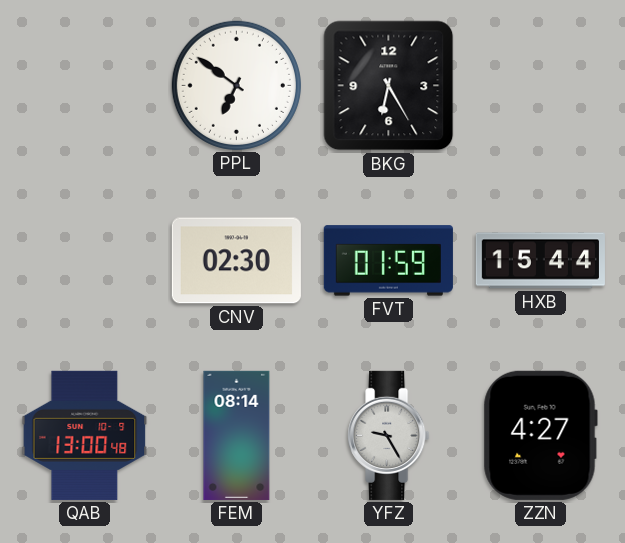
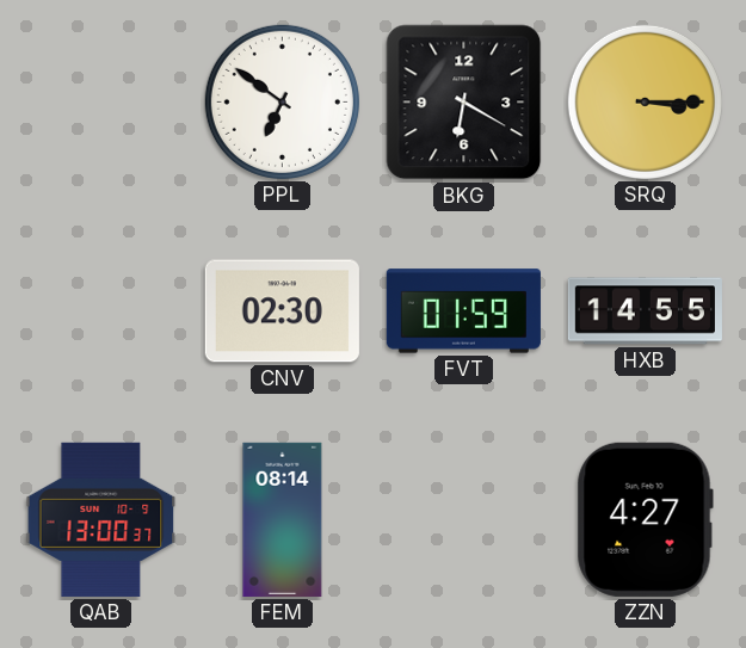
BKG: 6:25 -> 6:20 (464, 103)
SRQ: none -> 3:15 (645, 101)
HXB: 15:44 -> 14:55 (645, 311)
QAB: 13:00:48 -> 13:00:37 (101, 519)
YFZ: 9:25 -> none (389, 435)
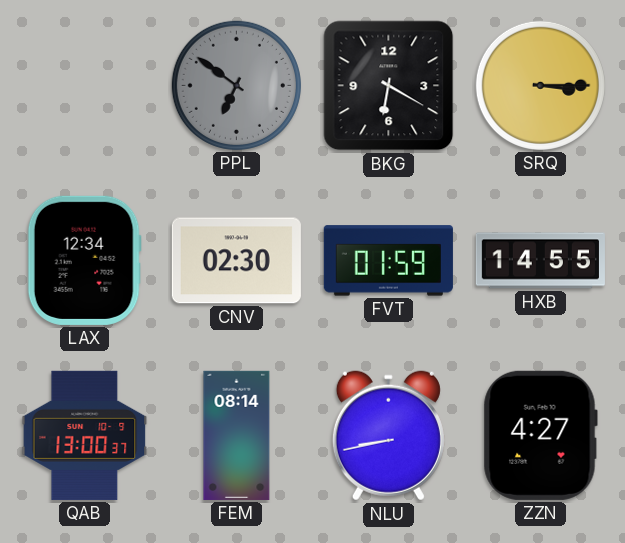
PPL dial: white -> grey (236, 85)
LAX: none -> 12:34 (84, 260)
NLU: none -> 8:43 (388, 436)
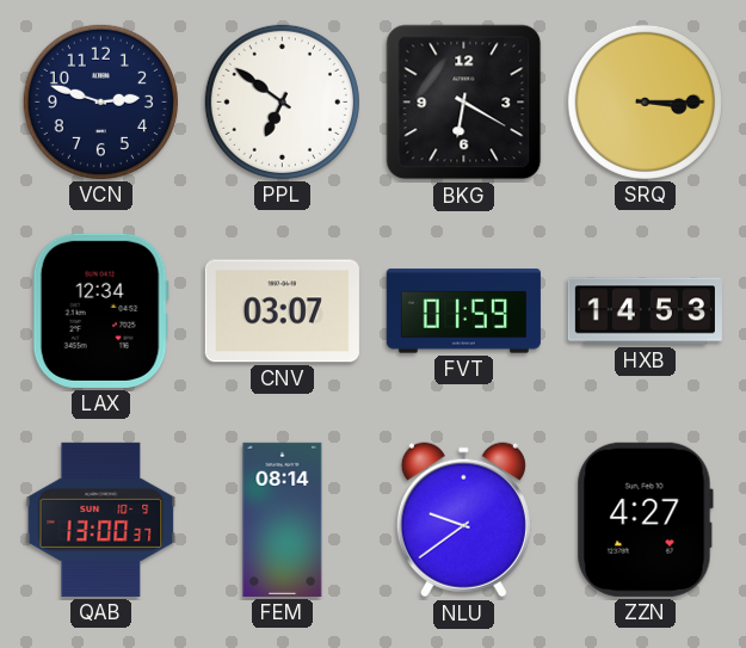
VCN: none -> 2:48 (100, 101)
PPL dial: grey -> white (282, 101)
CNV: 02:30 -> 03:07 (282, 311)
HXB: 14:55 -> 14:53 (645, 311)
NLU: 8:43 -> 9:39 (463, 520)
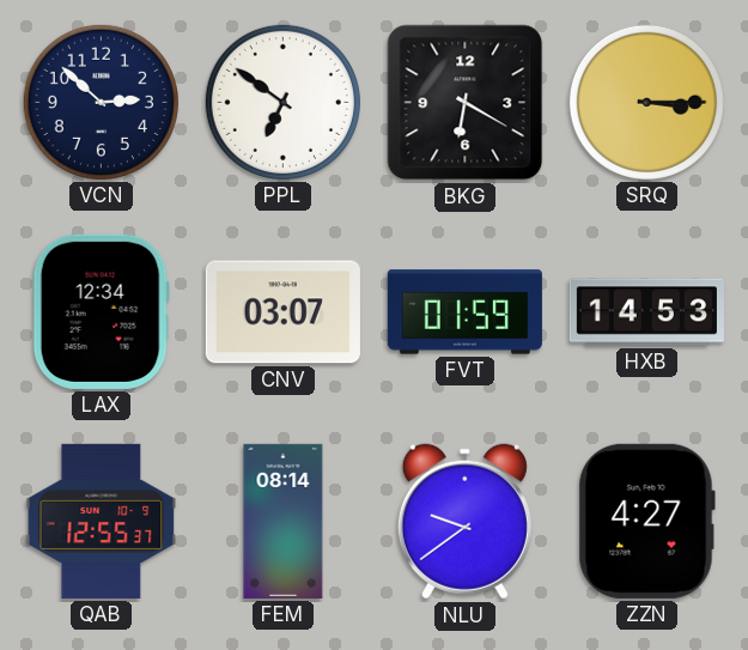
VCN: 2:48 -> 2:52 (101, 102)
QAB: 13:00 -> 12:55 (102, 521)
